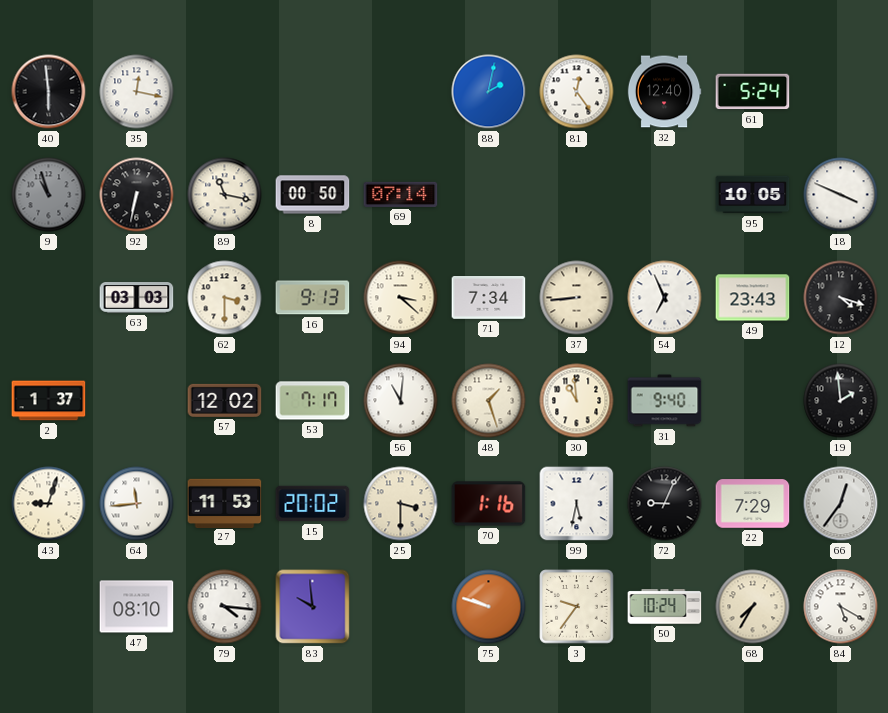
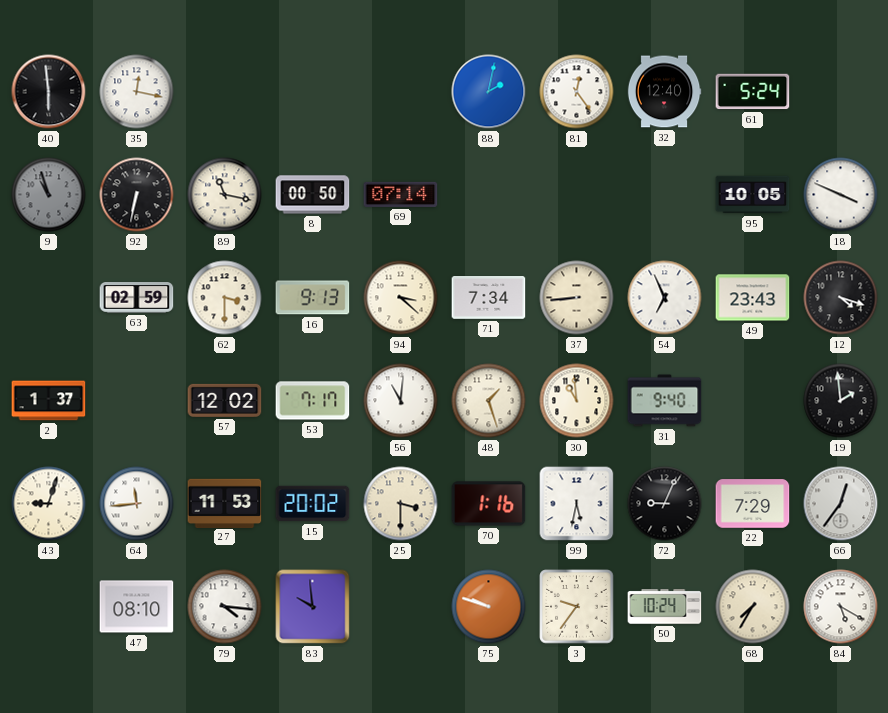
63: 03:03 -> 02:59 (137, 298)
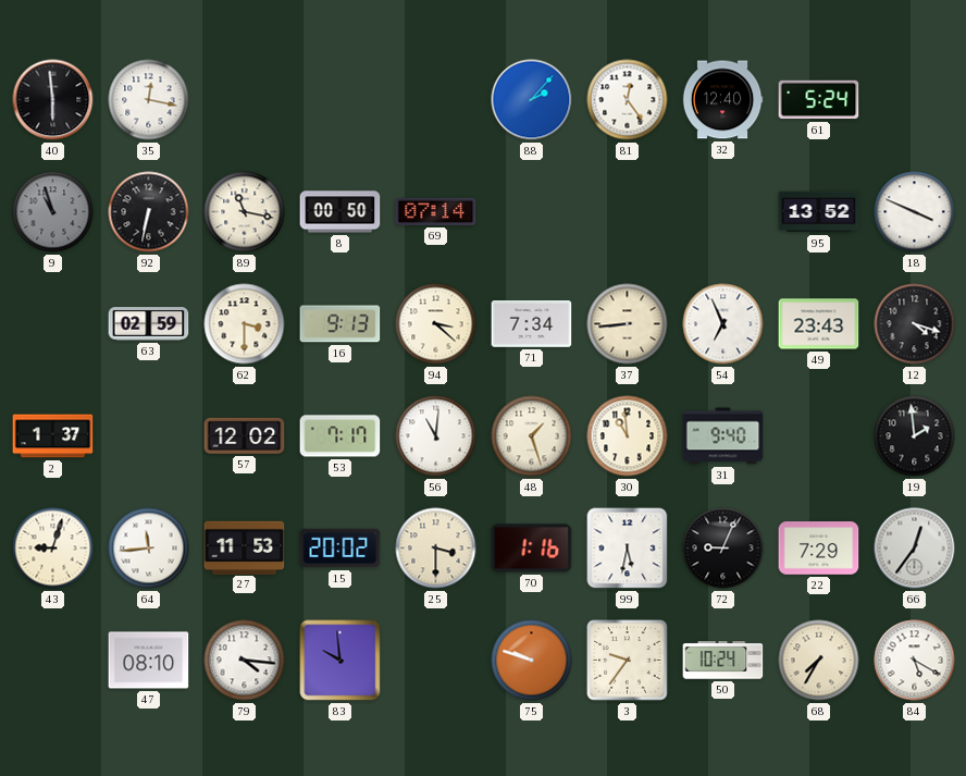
88: 2:02 -> 2:07 (532, 100)
95: 10:05 -> 13:52 (819, 212)
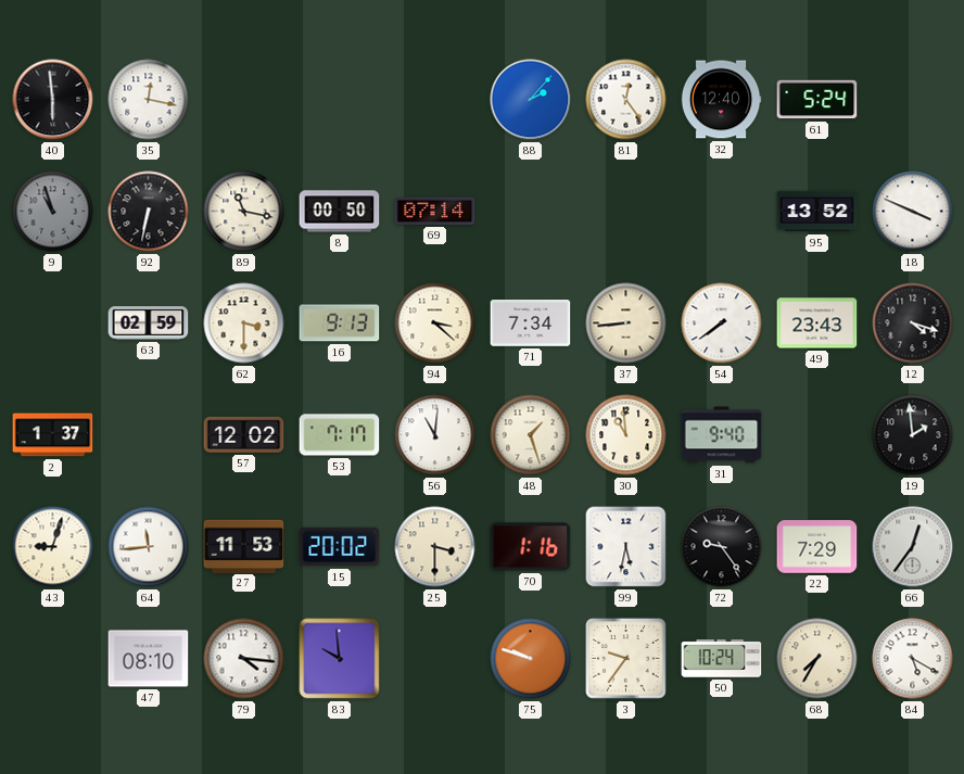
54: 6:56 -> 7:39 (722, 323)
72: 9:04 -> 9:24 (722, 547)
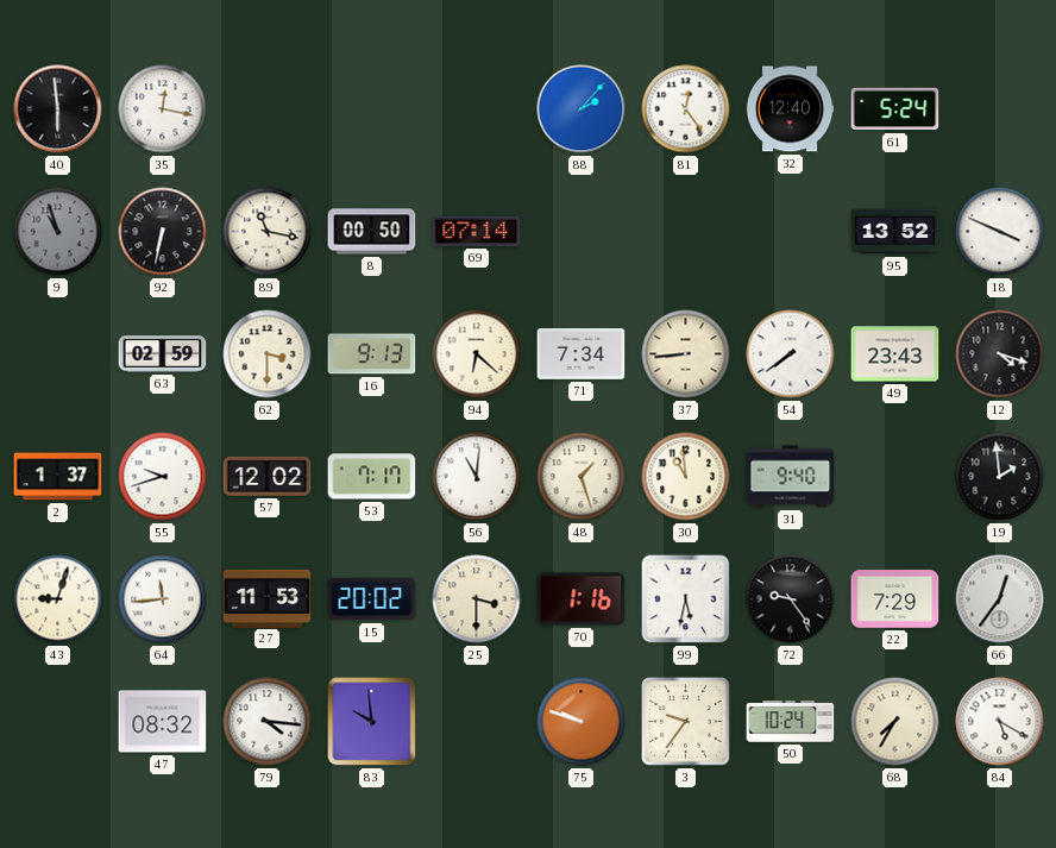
94: 3:22 -> 6:22 (477, 354)
55: none -> 9:42 (163, 477)
47: 08:10 -> 08:32 (163, 722)
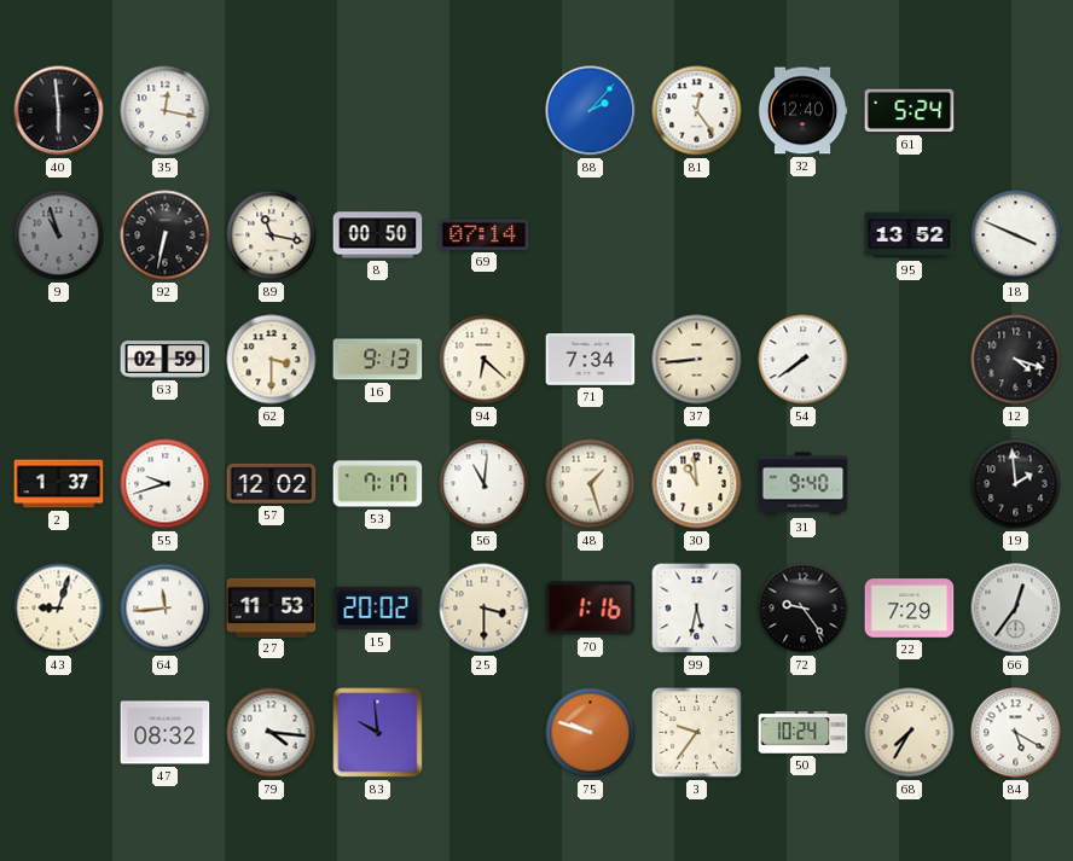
49: 23:43 -> none (895, 354)
